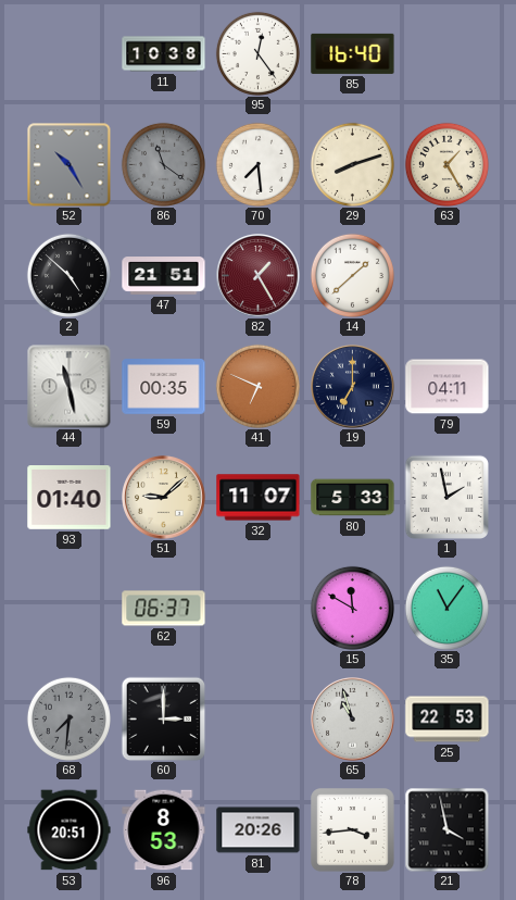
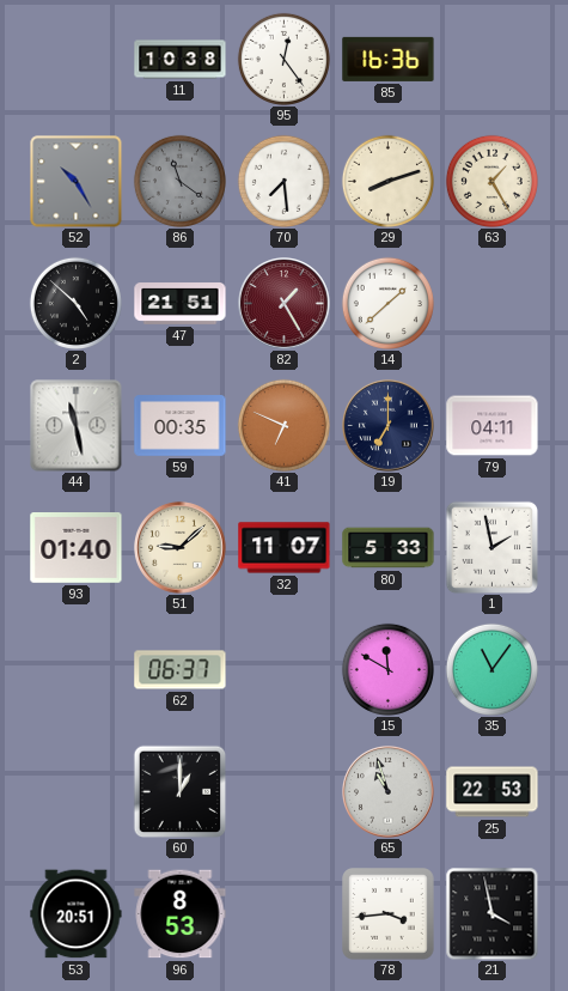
85: 16:40 -> 16:36 (389, 59)
68: 7:31 -> none (68, 718)
60: 3:00 -> 1:00 (179, 791)
81: 20:26 -> none (259, 830)
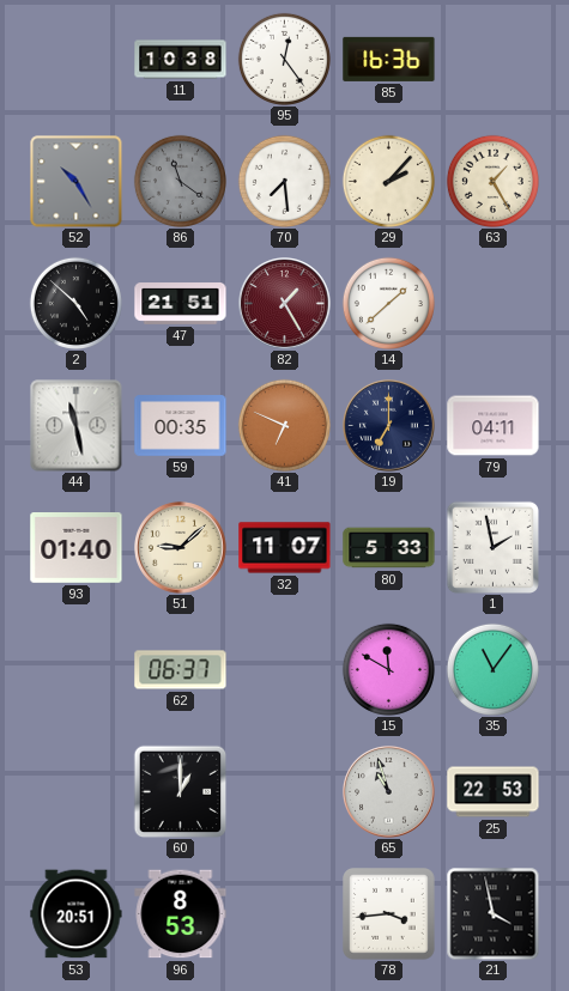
29: 8:12 -> 2:07 (388, 181)
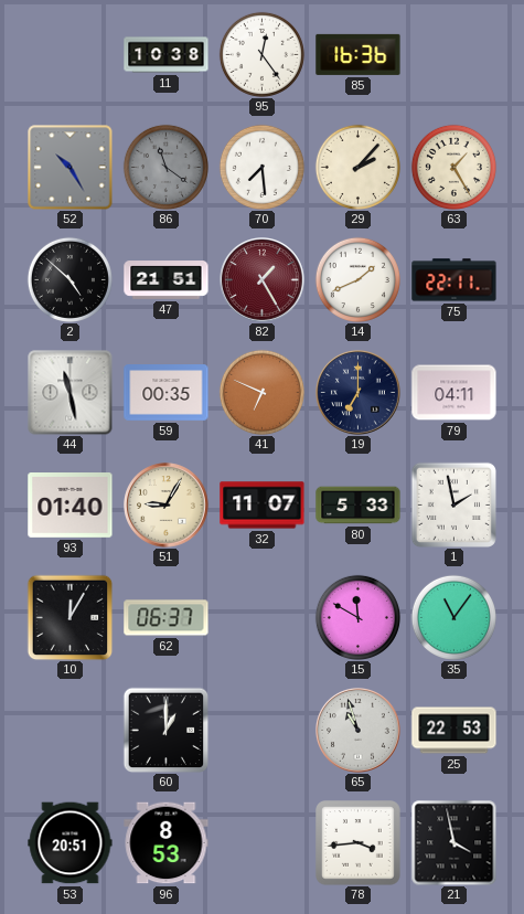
14: 1:38 -> 1:41 (357, 279)
75: none -> 22:11 (455, 280)
51: 9:08 -> 9:05 (167, 506)
10: none -> 12:05 (69, 617)
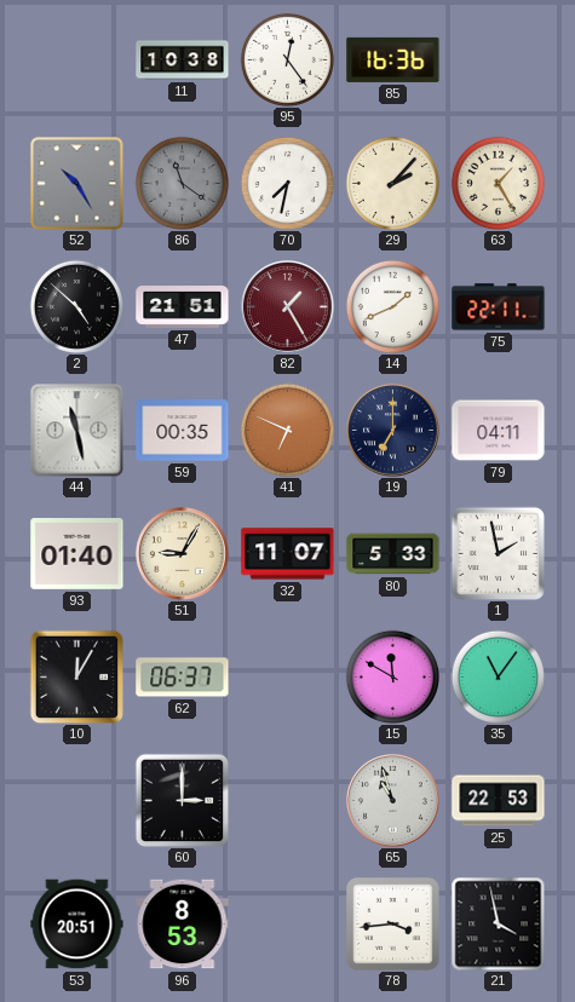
70: 7:29 -> 7:32 (287, 183)
60: 1:00 -> 3:00 (182, 800)
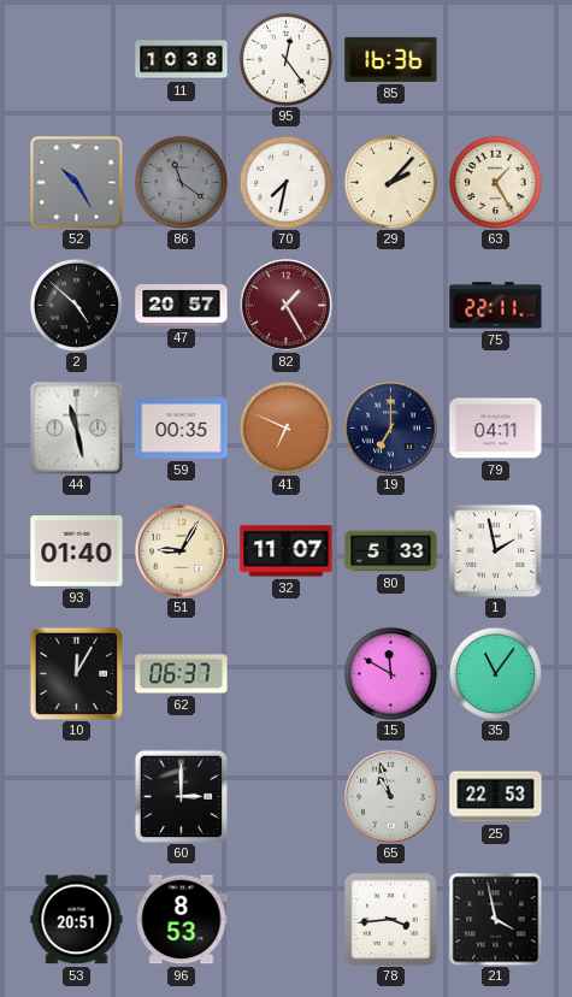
47: 21:51 -> 20:57 (182, 306)
14: 1:41 -> none (392, 306)
